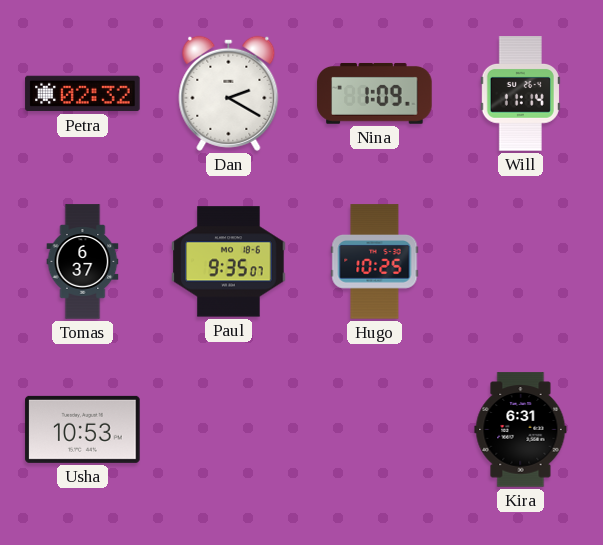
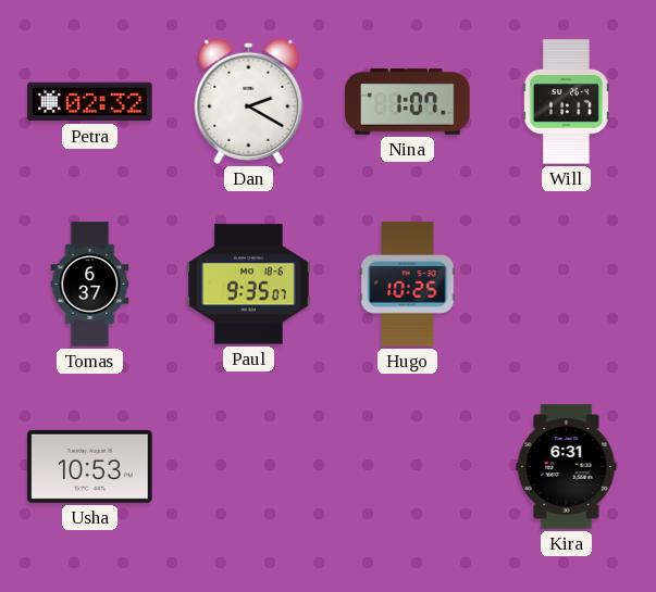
Nina: 1:09 -> 1:07 (408, 101)
Will: 11:14 -> 11:17 (566, 102)
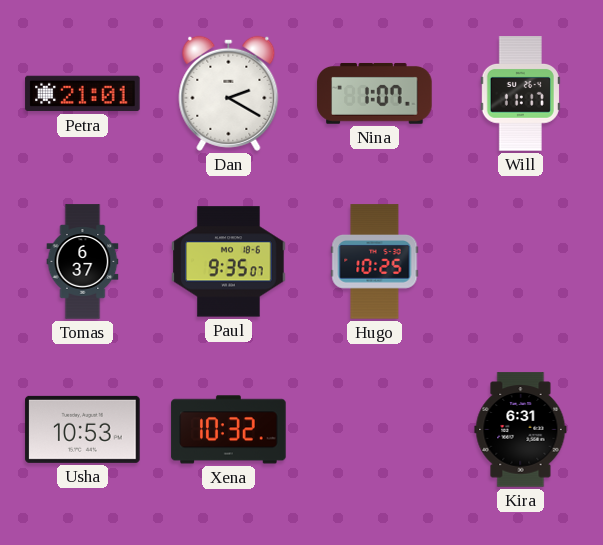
Petra: 02:32 -> 21:01 (83, 94)
Xena: none -> 10:32 (229, 430)
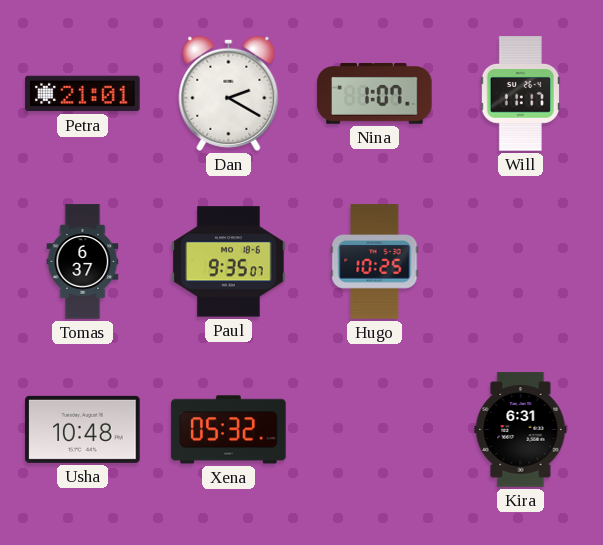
Usha: 10:53 -> 10:48 (83, 429)
Xena: 10:32 -> 05:32 (229, 430)
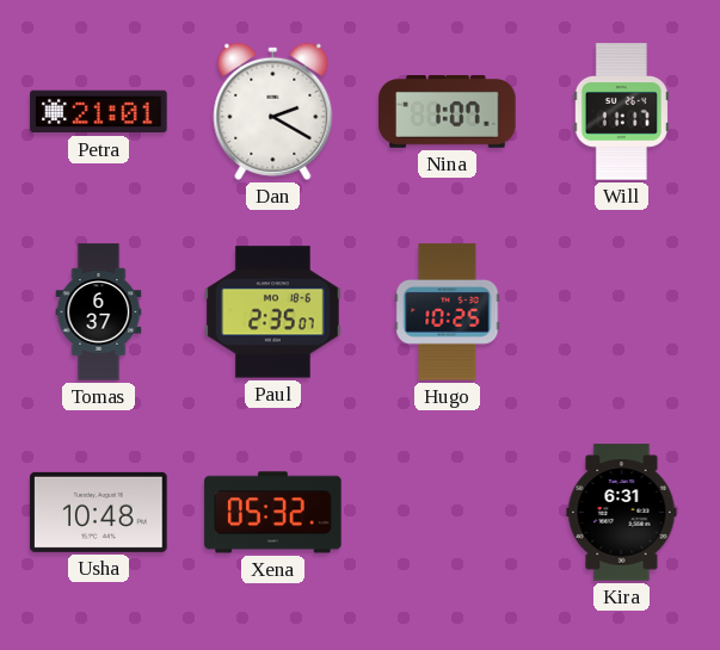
Paul: 9:35 -> 2:35 (273, 312)
